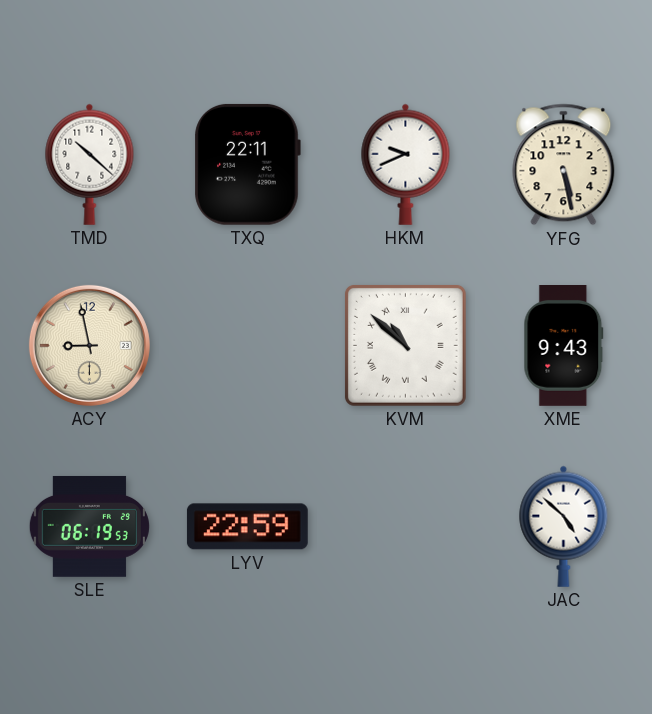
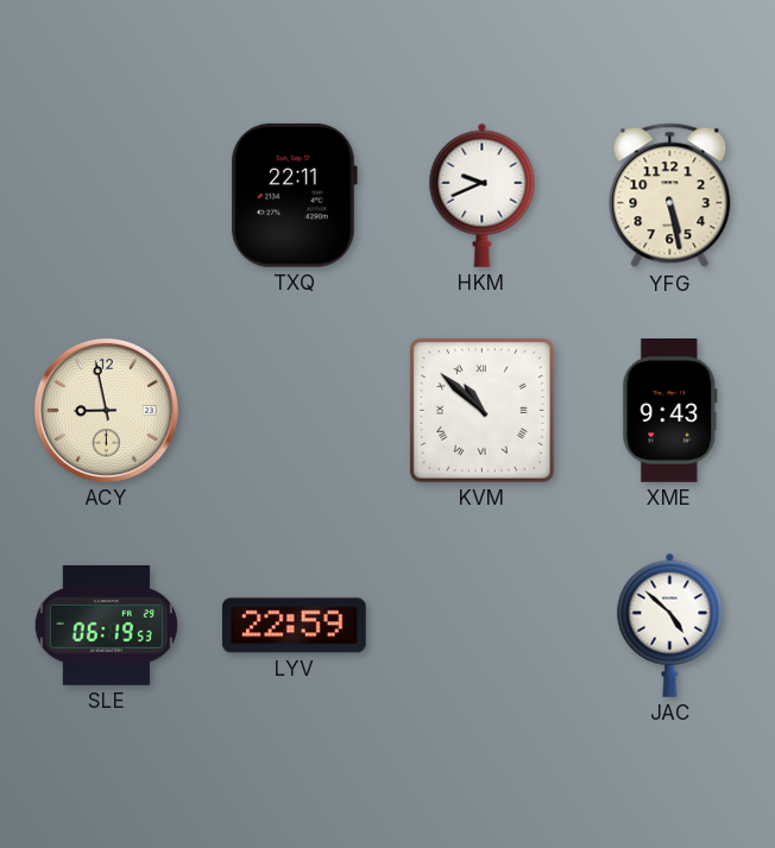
TMD: 10:22 -> none (90, 164)
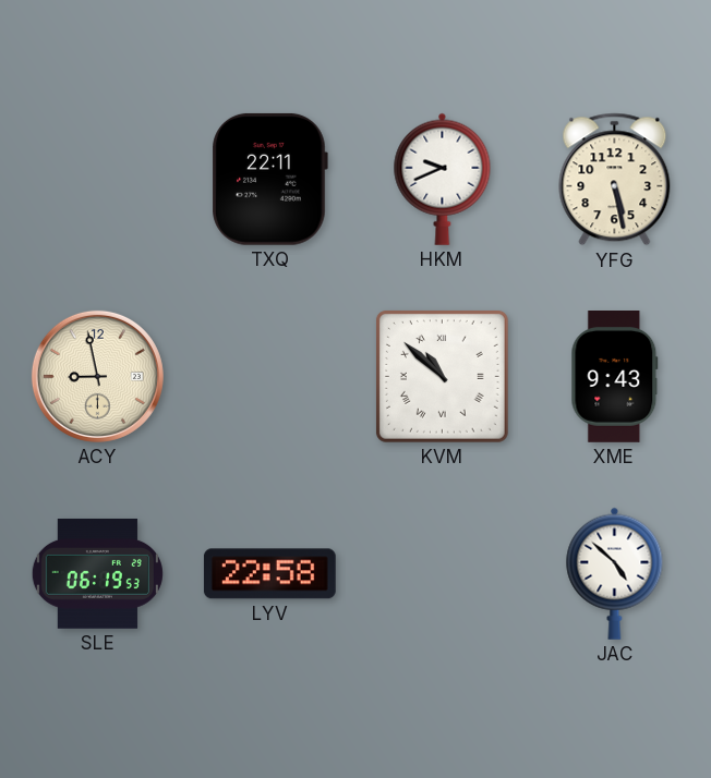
LYV: 22:59 -> 22:58 (269, 574)
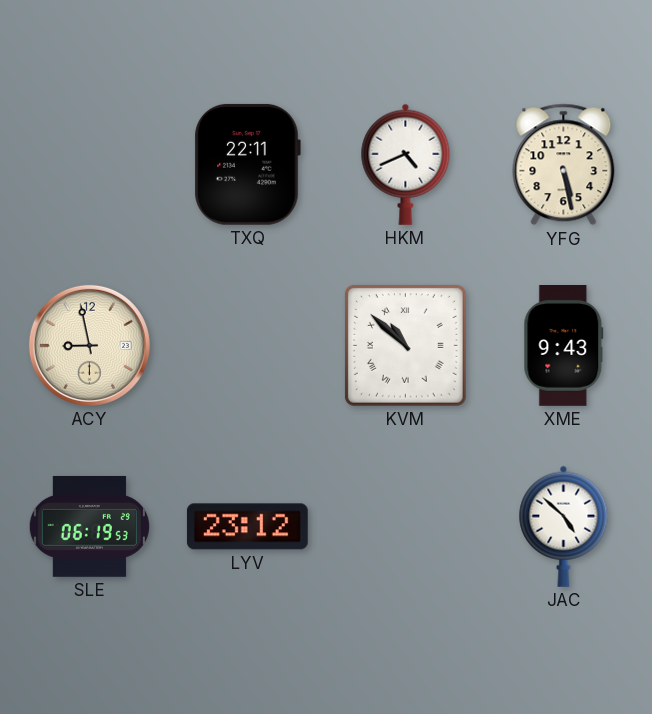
HKM: 9:41 -> 4:41 (406, 164)
LYV: 22:58 -> 23:12 (247, 527)
